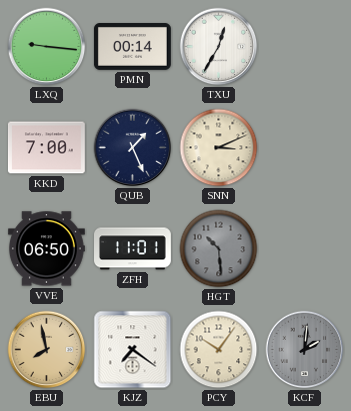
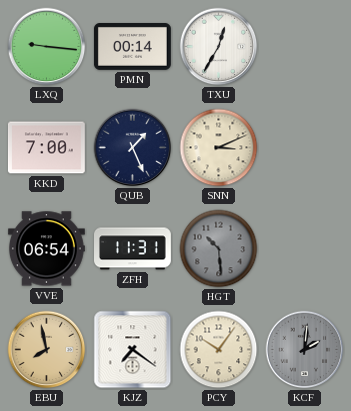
VVE: 06:50 -> 06:54 (47, 249)
ZFH: 11:01 -> 11:31 (133, 249)
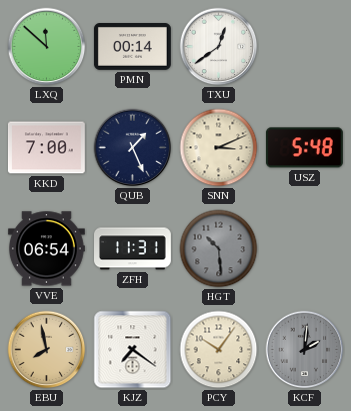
LXQ: 9:16 -> 11:52 (47, 47)
TXU: 12:35 -> 12:39 (219, 47)
USZ: none -> 5:48 (304, 148)
